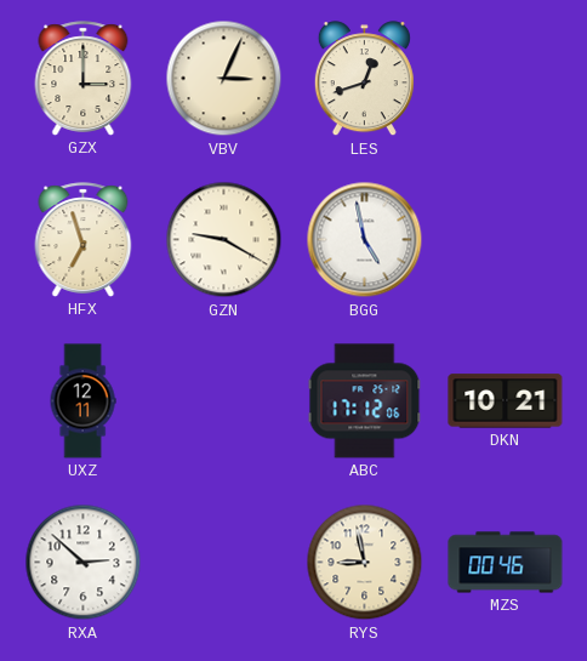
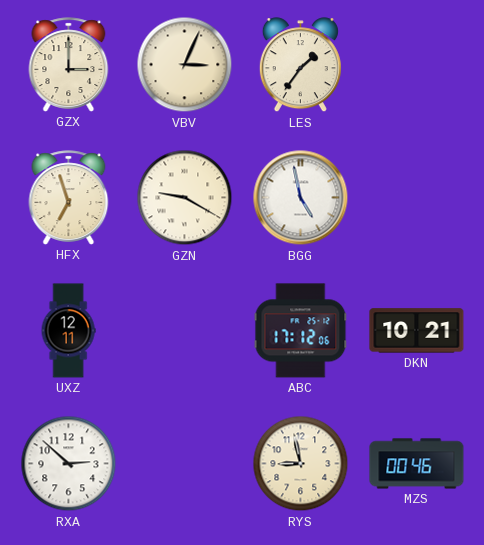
LES: 12:42 -> 1:36 (300, 65)
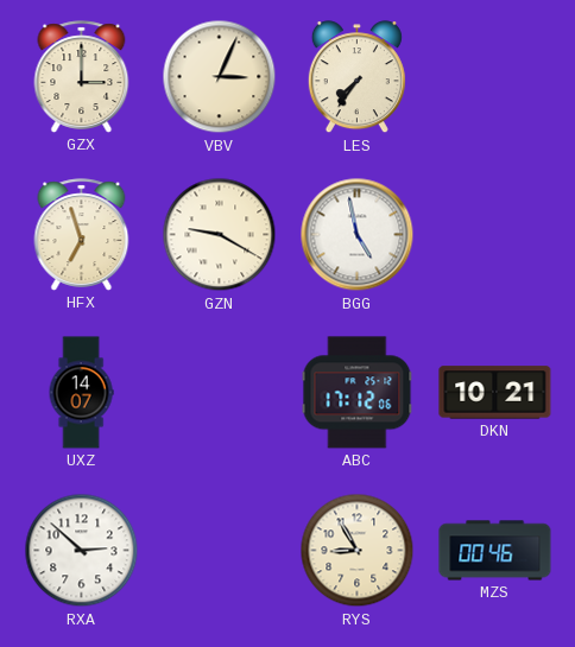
LES: 1:36 -> 7:36 (356, 77)
UXZ: 12:11 -> 14:07 (81, 393)
RYS: 8:58 -> 8:55 (358, 551)
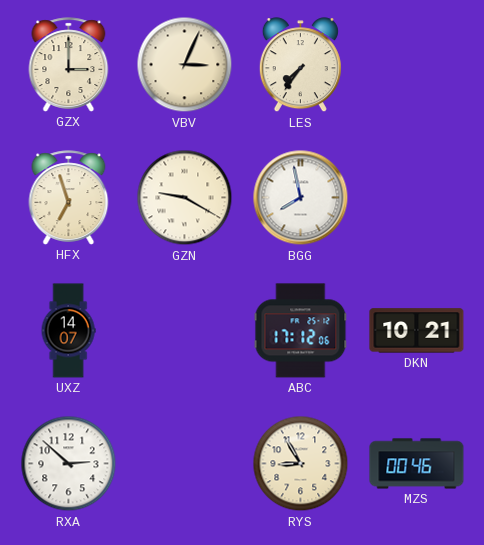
BGG: 4:58 -> 7:58 (301, 198)
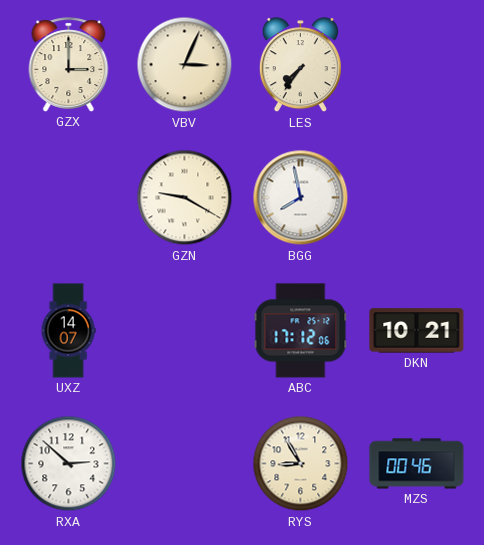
HFX: 6:57 -> none (69, 198)
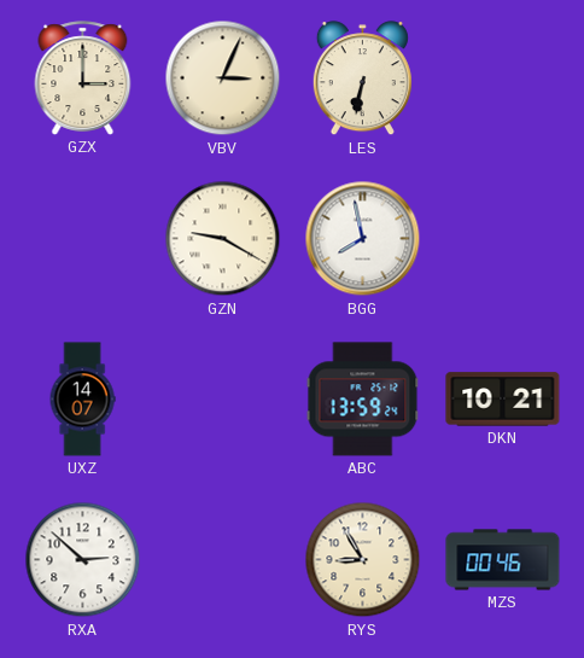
LES: 7:36 -> 6:32 (362, 78)
ABC: 17:12 -> 13:59 (363, 400)
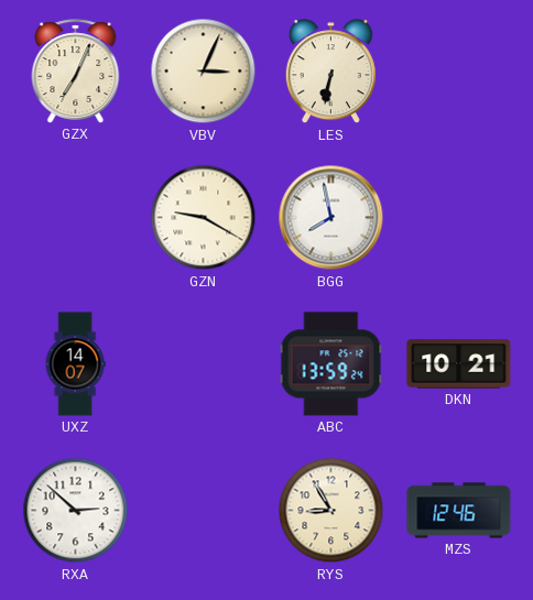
GZX: 3:00 -> 7:04 (76, 72)
MZS: 00:46 -> 12:46 (459, 511)
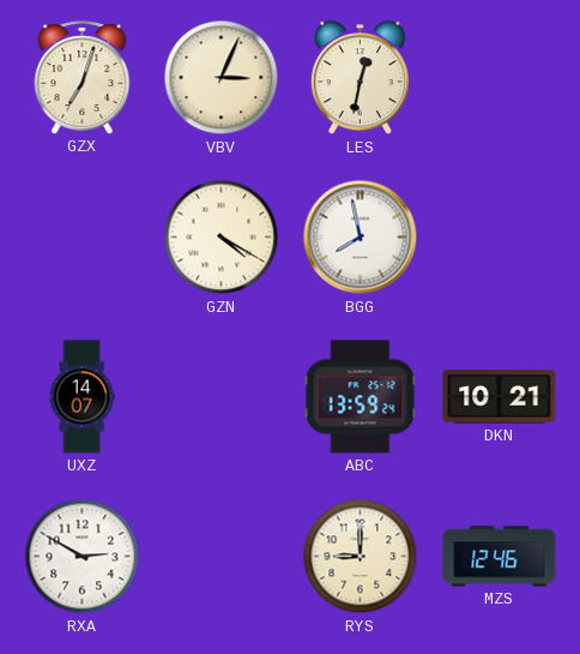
GZX: 7:04 -> 7:03 (83, 78)
LES: 6:32 -> 12:32 (360, 78)
GZN: 9:20 -> 4:20 (222, 238)
RXA: 2:52 -> 2:50 (83, 557)
RYS: 8:55 -> 9:00 (361, 557)
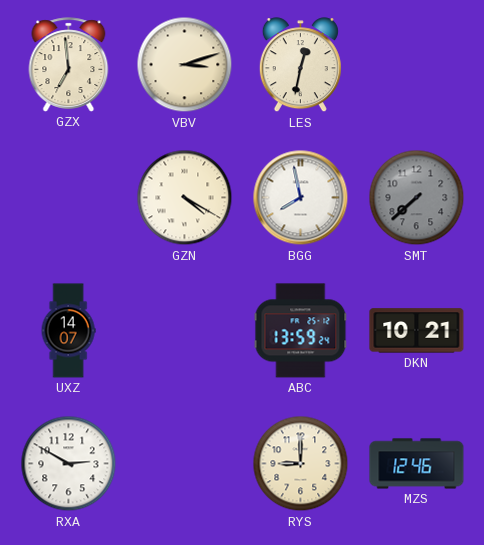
GZX: 7:03 -> 6:59 (69, 65)
VBV: 3:04 -> 3:12 (185, 65)
SMT: none -> 7:38 (417, 198)
